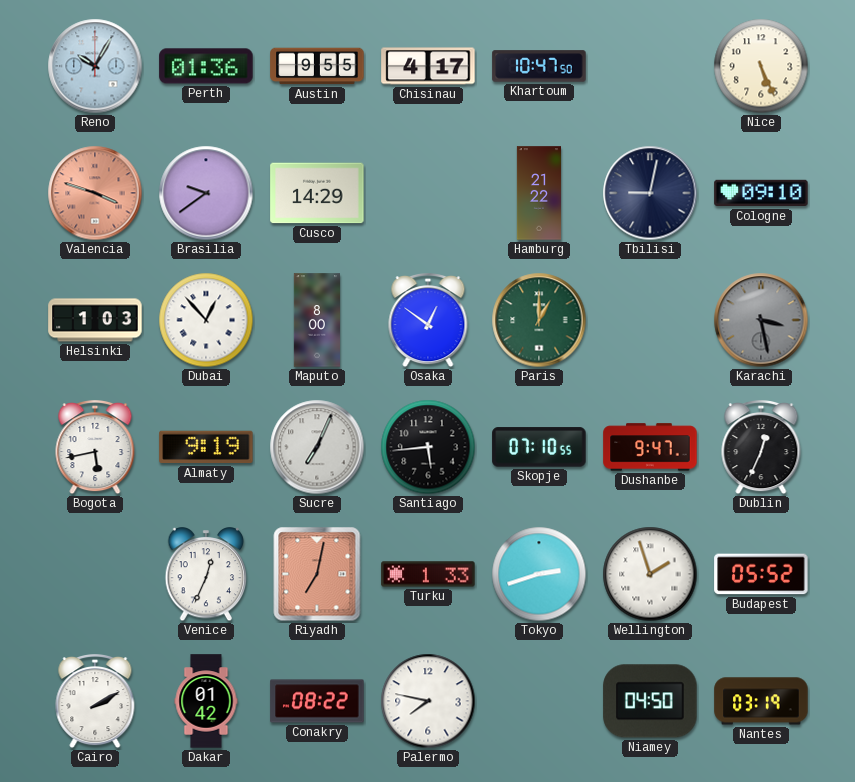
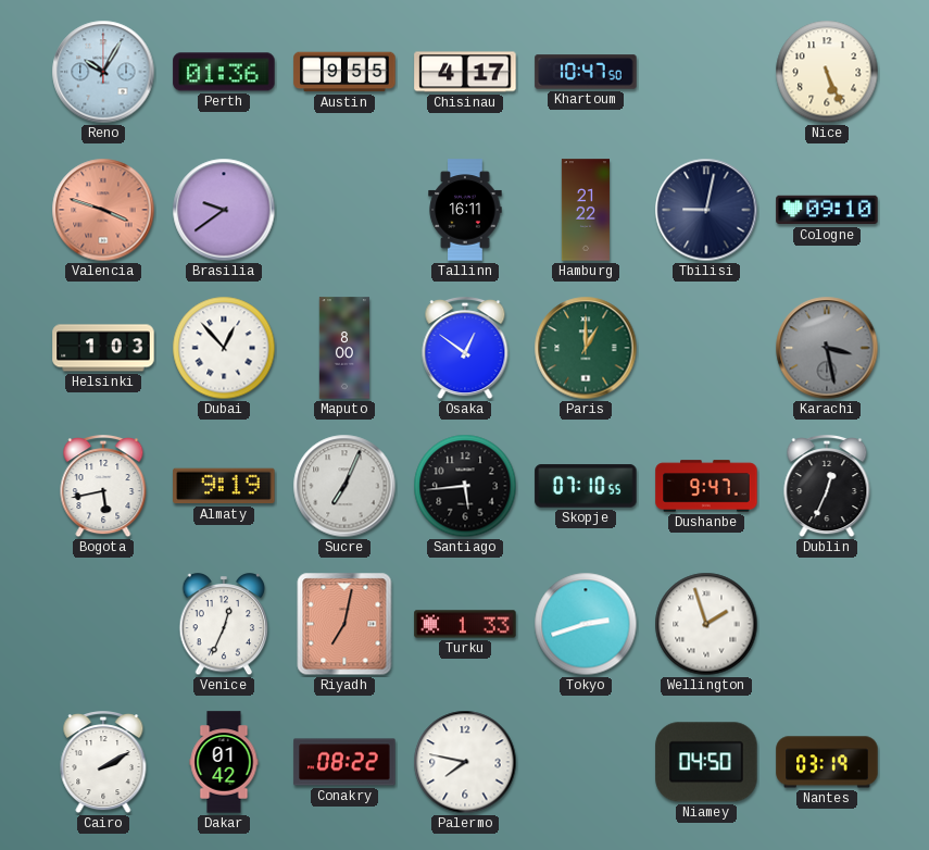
Cusco: 14:29 -> none (317, 193)
Tallinn: none -> 16:11 (465, 210)
Budapest: 05:52 -> none (761, 574)
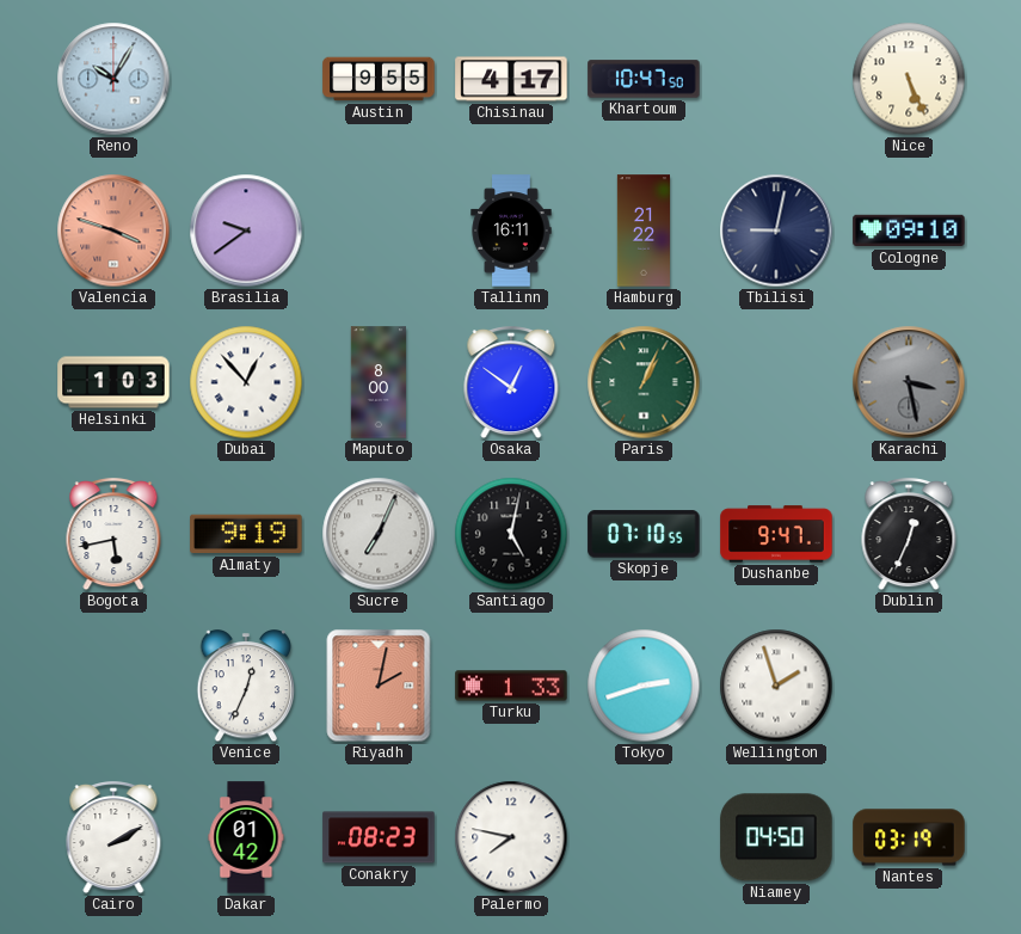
Perth: 01:36 -> none (224, 72)
Paris: 1:00 -> 1:04 (644, 382)
Santiago: 5:44 -> 5:02 (511, 534)
Riyadh: 7:02 -> 2:02 (379, 686)
Conakry: 08:22 -> 08:23 (379, 837)
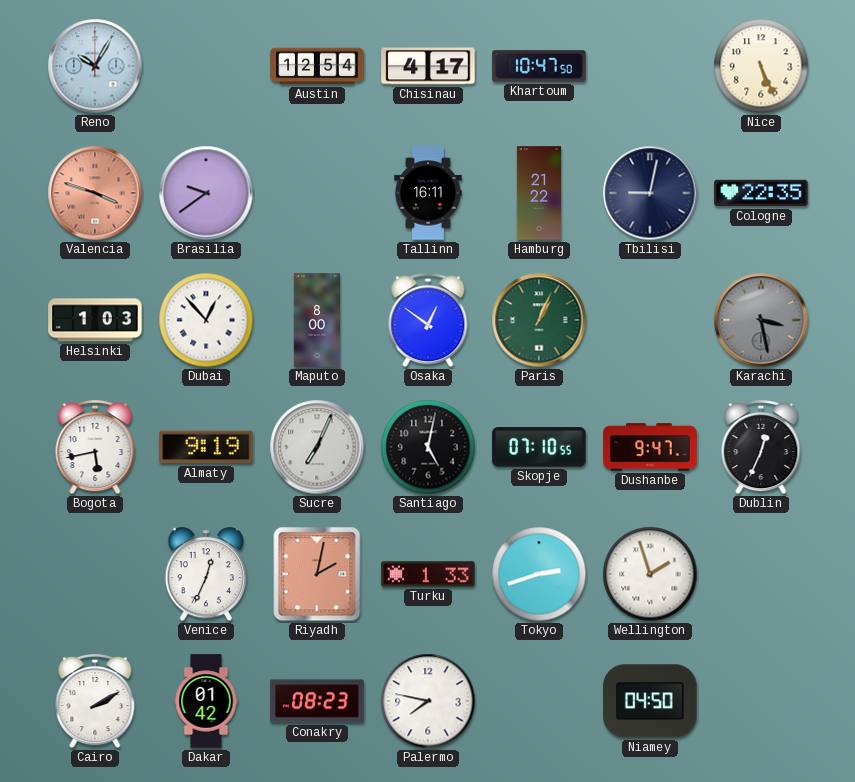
Austin: 9:55 -> 12:54 (317, 66)
Cologne: 09:10 -> 22:35 (761, 193)
Nantes: 03:19 -> none (909, 837)
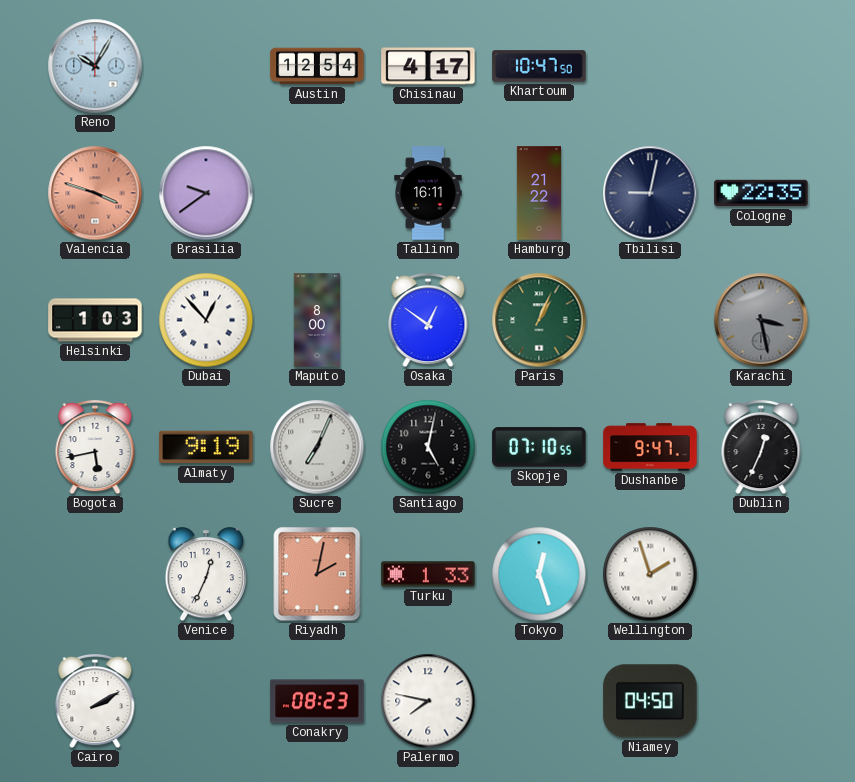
Nice: 5:26 -> none (761, 66)
Tokyo: 2:42 -> 12:27 (539, 574)
Dakar: 01:42 -> none (206, 701)
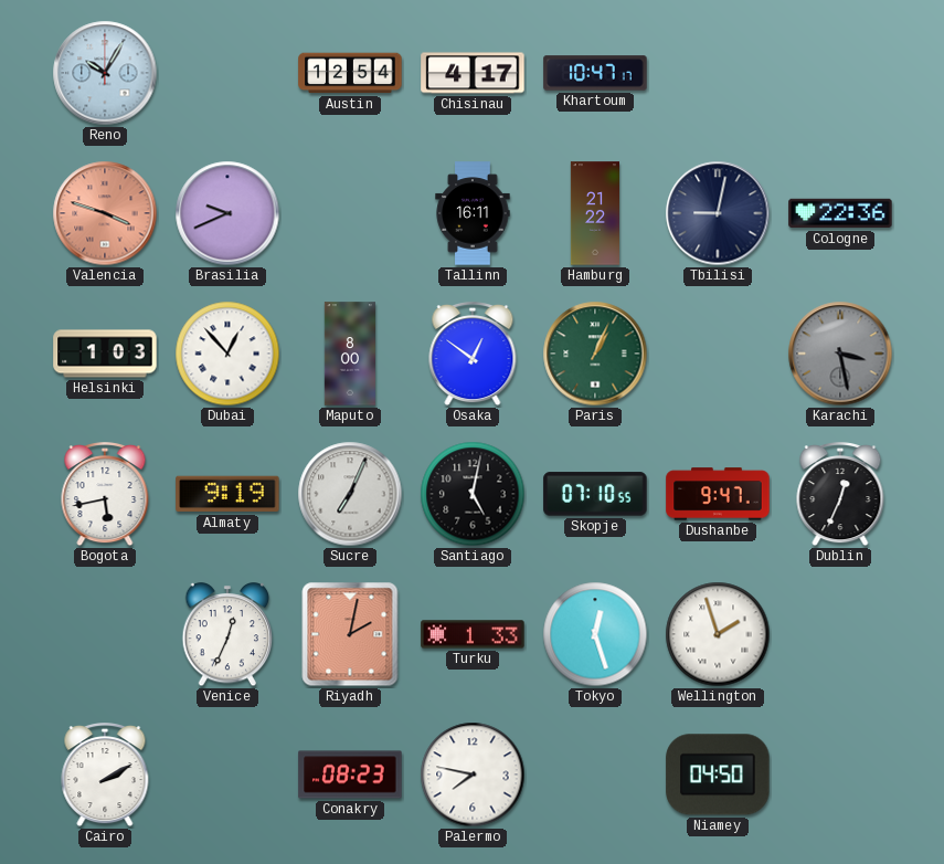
Khartoum: 10:47:50 -> 10:47:17 (595, 73)
Brasilia: 9:39 -> 9:41 (227, 213)
Cologne: 22:35 -> 22:36 (840, 213)
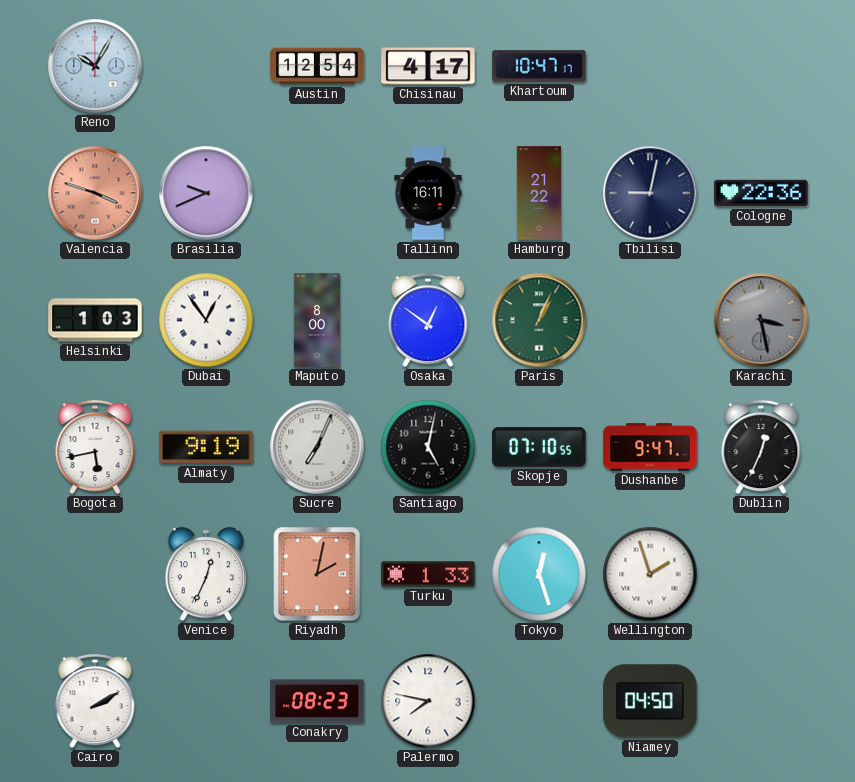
Dubai: 12:53 -> 12:54 (206, 320)
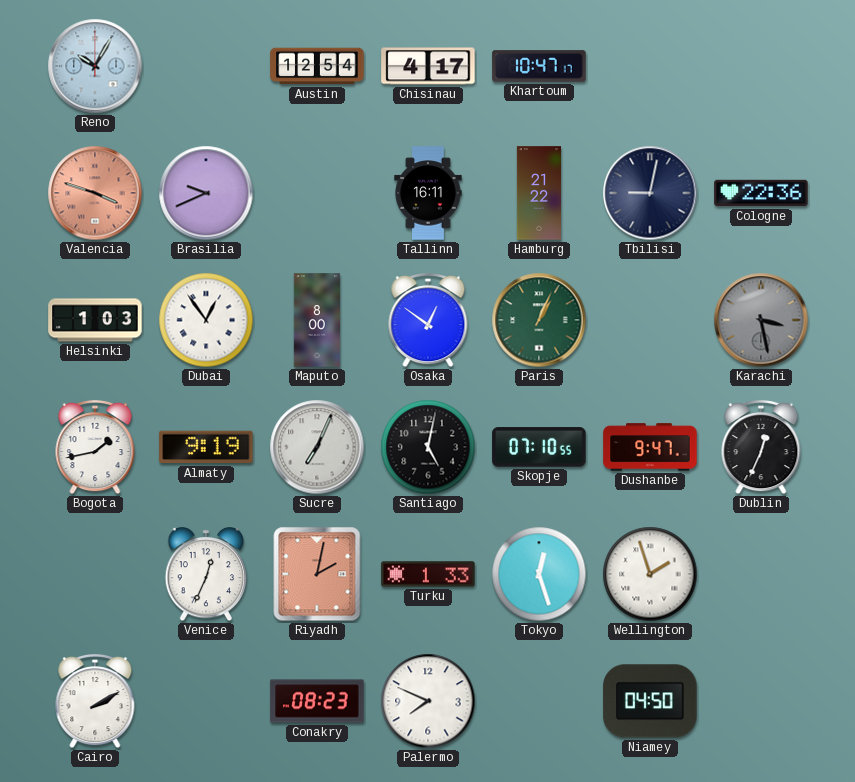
Bogota: 5:43 -> 1:43 (95, 448)
Palermo: 7:47 -> 7:49 (428, 701)
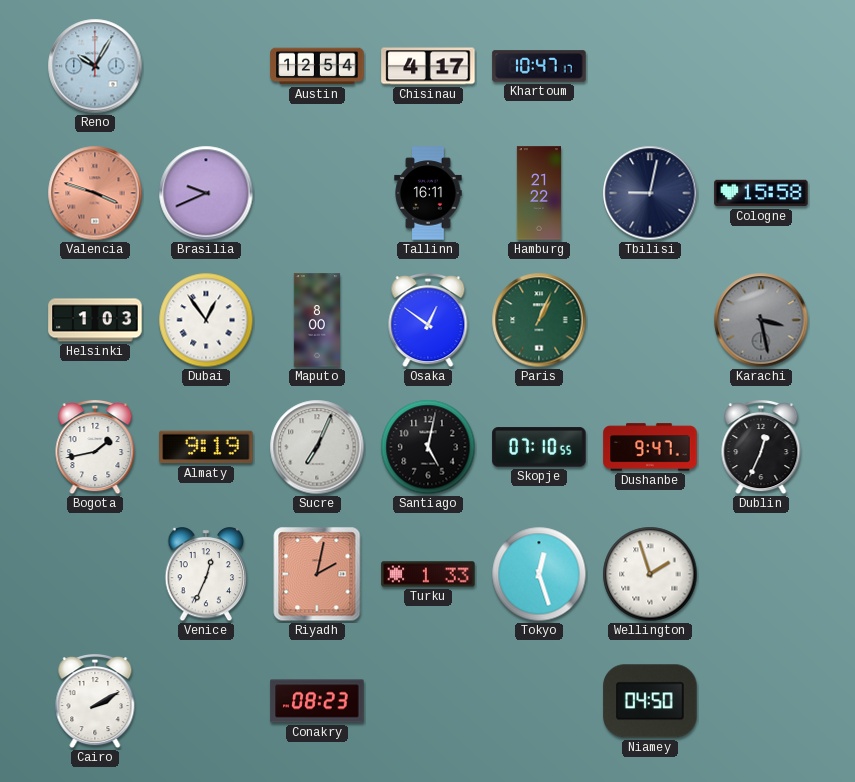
Cologne: 22:36 -> 15:58 (761, 193)
Palermo: 7:49 -> none (428, 701)
